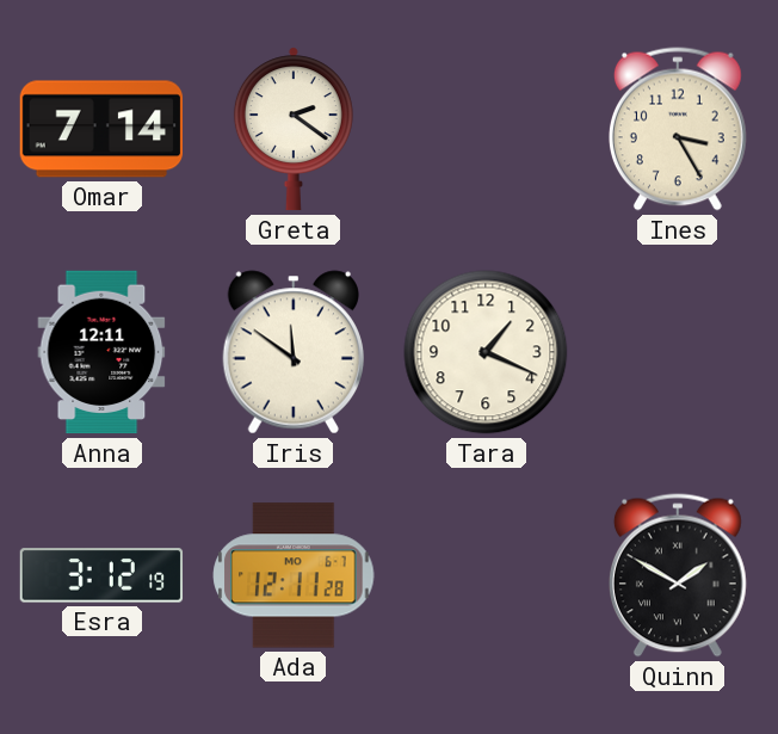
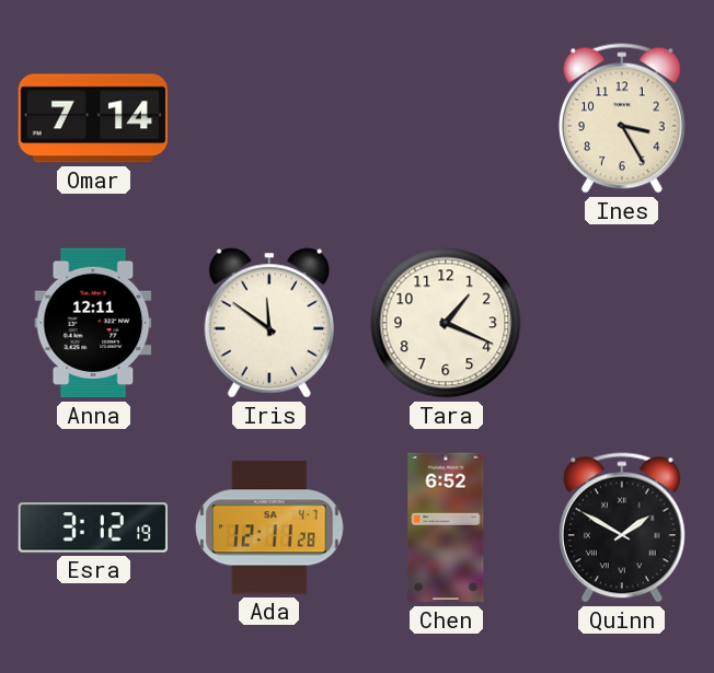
Greta: 2:21 -> none (294, 129)
Ada date: MO 6-7 -> SA 4-7 (269, 527)
Chen: none -> 6:52 (446, 527)
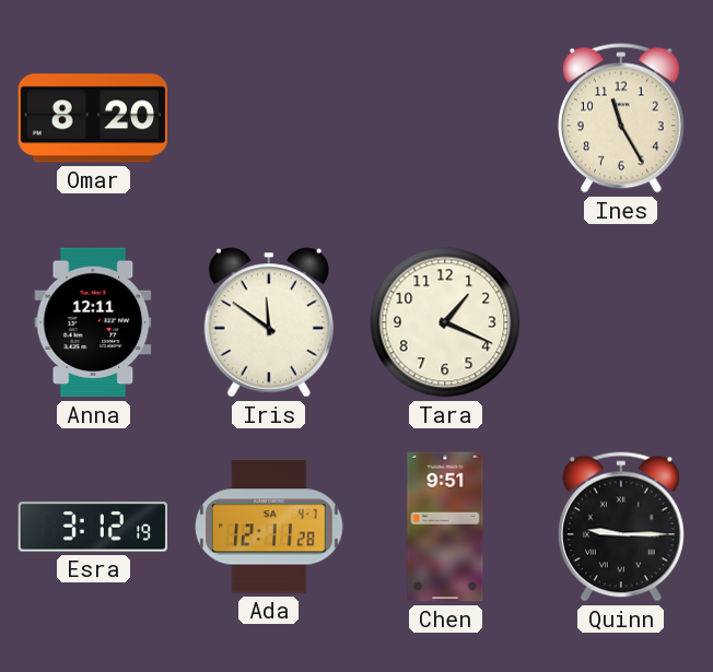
Omar: 7:14 -> 8:20 (93, 118)
Ines: 3:25 -> 11:25 (621, 118)
Chen: 6:52 -> 9:51 (445, 527)
Quinn: 1:50 -> 9:15 (621, 527)
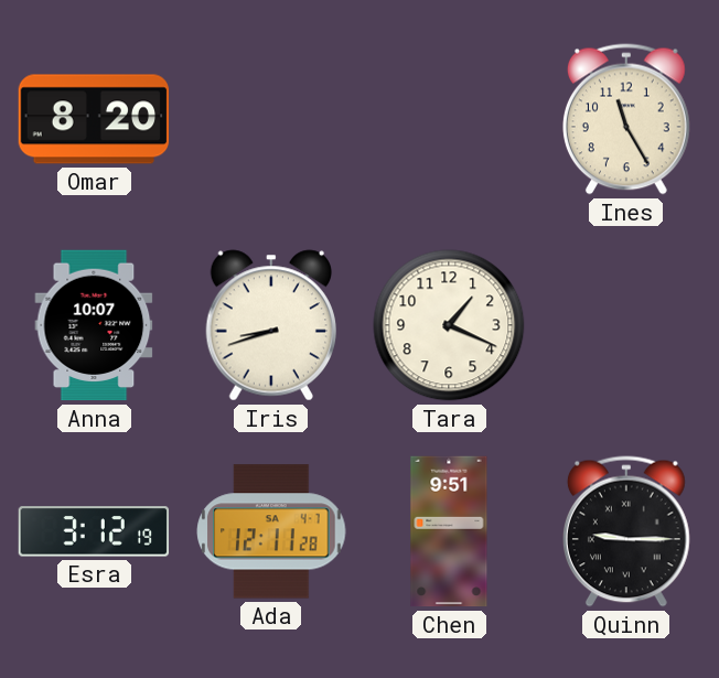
Anna: 12:11 -> 10:07 (94, 325)
Iris: 11:51 -> 8:42 (270, 325)
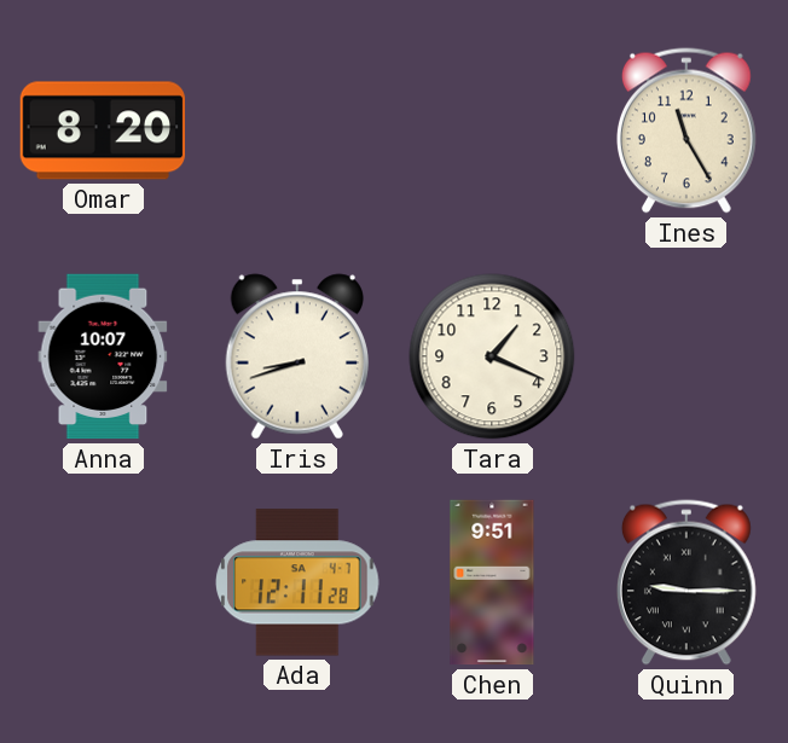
Esra: 3:12 -> none (94, 531)
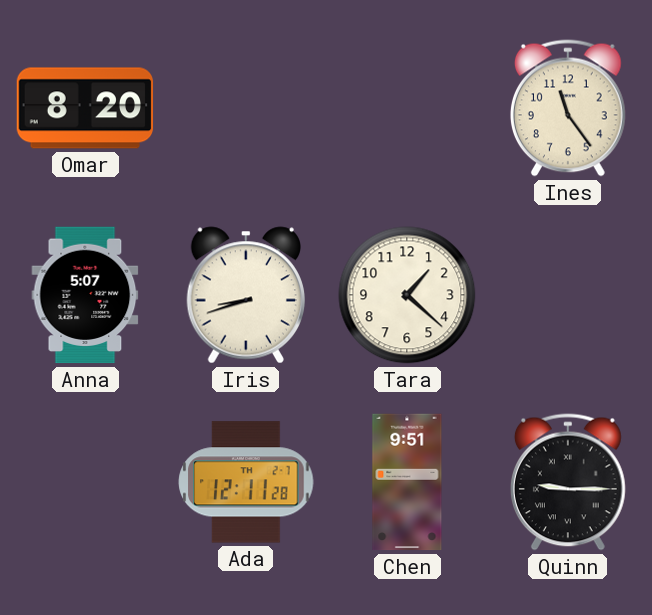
Ines: 11:25 -> 11:24 (568, 108)
Anna: 10:07 -> 5:07 (85, 295)
Tara: 1:19 -> 1:22 (407, 295)
Ada date: SA 4-7 -> TH 2-7 (246, 482)
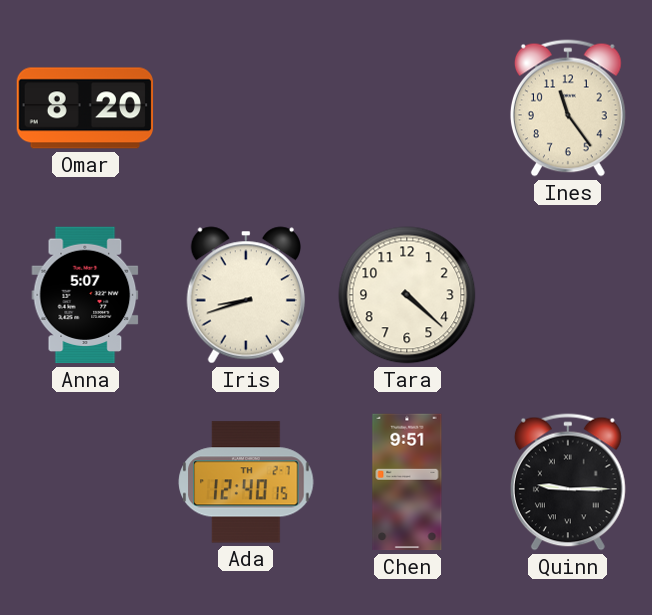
Tara: 1:22 -> 4:22 (407, 295)
Ada: 12:11 -> 12:40 (246, 482)
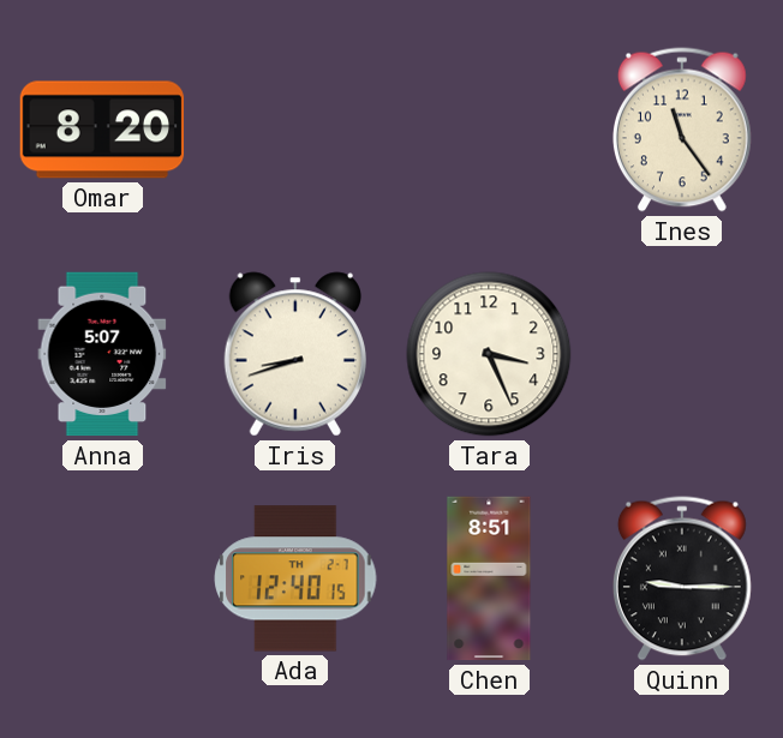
Tara: 4:22 -> 3:26 (489, 354)
Chen: 9:51 -> 8:51 (489, 578)
